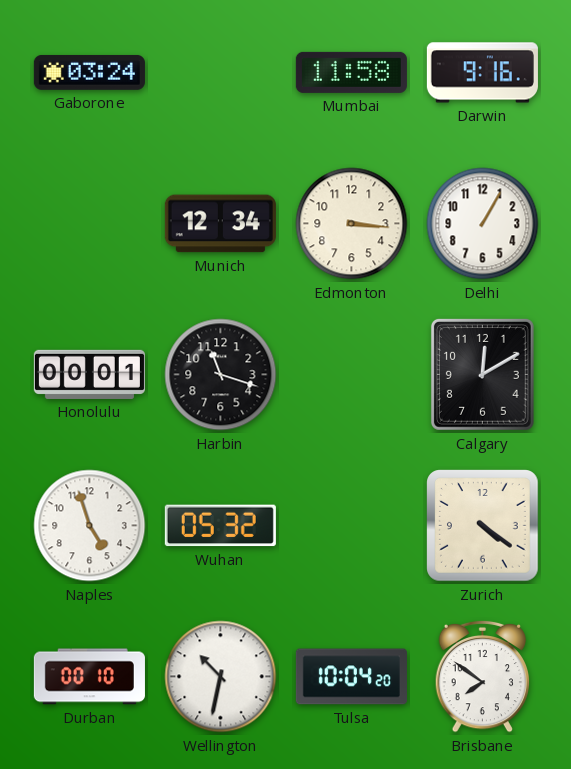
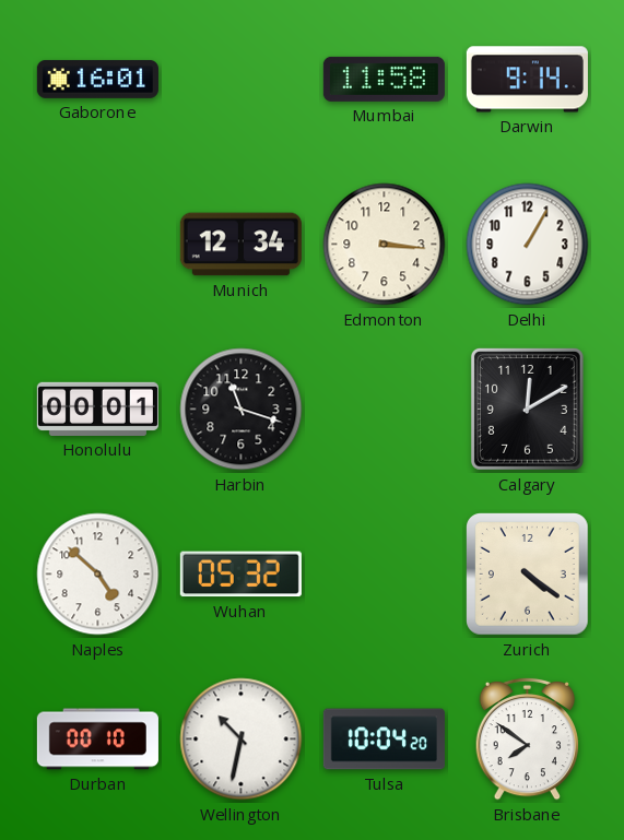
Gaborone: 03:24 -> 16:01 (97, 79)
Darwin: 9:16 -> 9:14 (527, 80)
Naples: 4:57 -> 4:52 (98, 575)
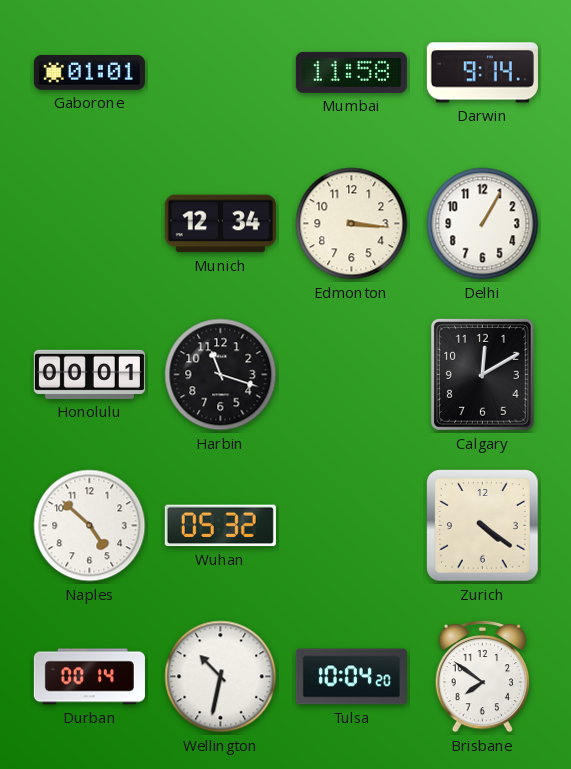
Gaborone: 16:01 -> 01:01 (89, 72)
Durban: 00:10 -> 00:14 (89, 677)
